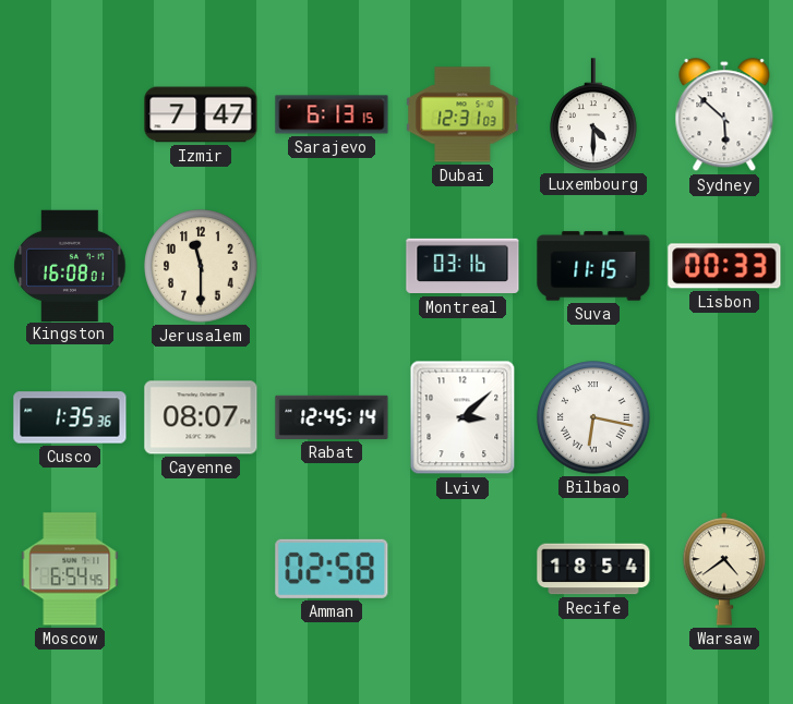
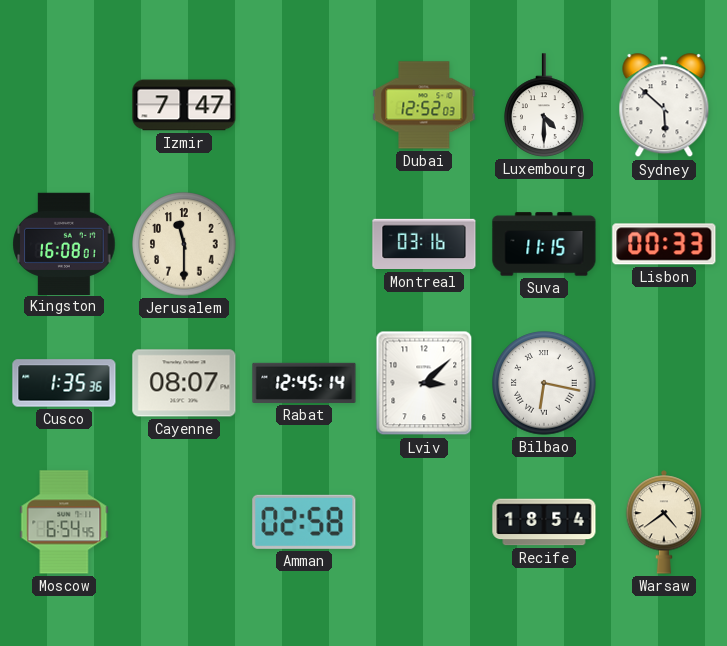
Sarajevo: 6:13 -> none (332, 114)
Dubai: 12:31 -> 12:52 (424, 105)
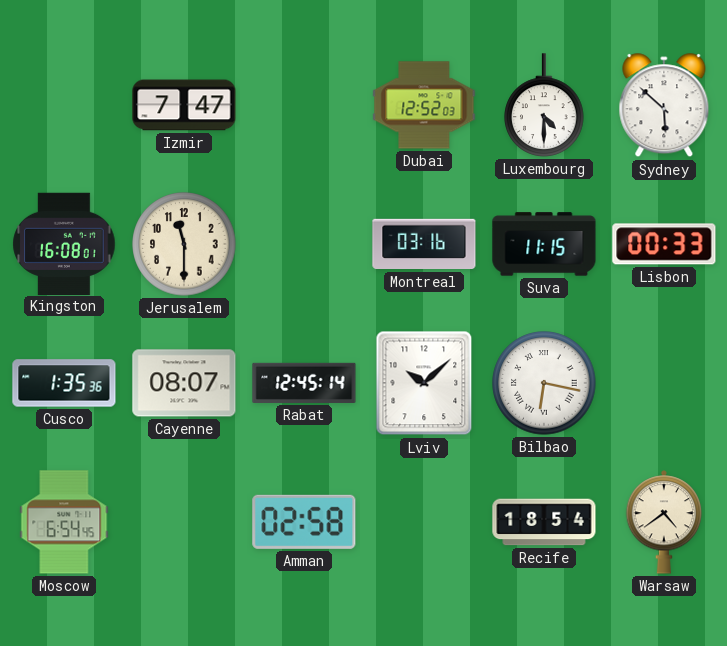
Lviv: 3:08 -> 10:08 (424, 383)
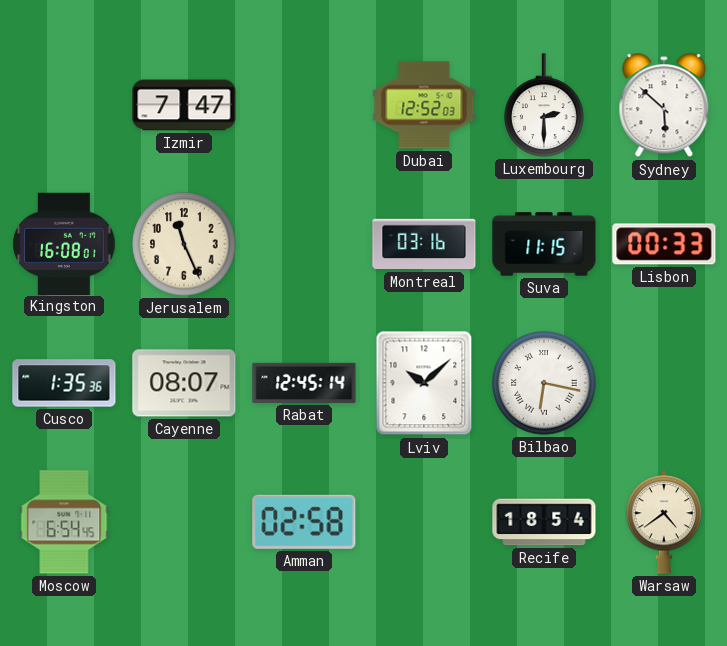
Luxembourg: 4:30 -> 2:30 (544, 105)
Jerusalem: 11:30 -> 11:26 (184, 244)
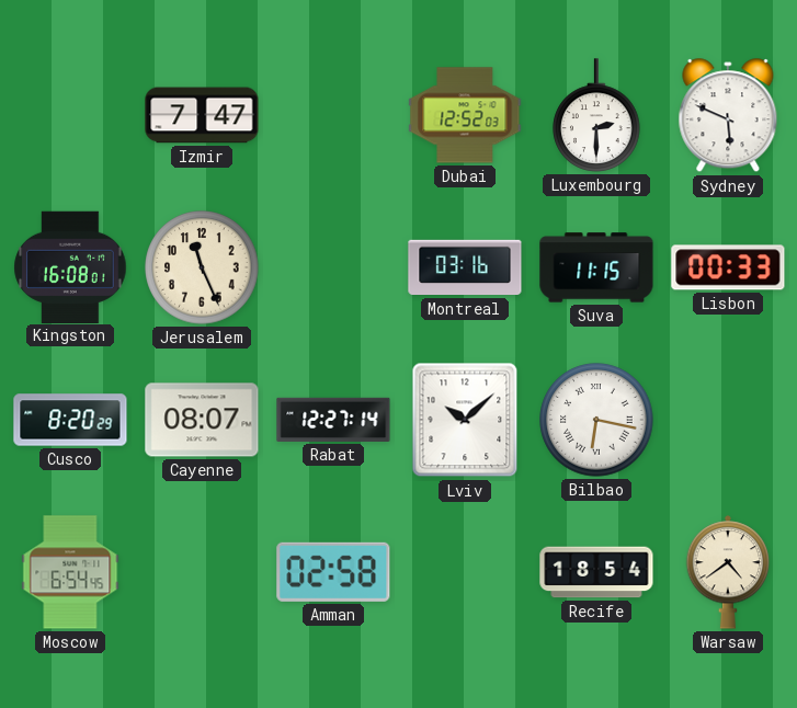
Sydney: 5:52 -> 5:49 (728, 116)
Cusco: 1:35 -> 8:20 (70, 420)
Rabat: 12:45 -> 12:27 (333, 420)
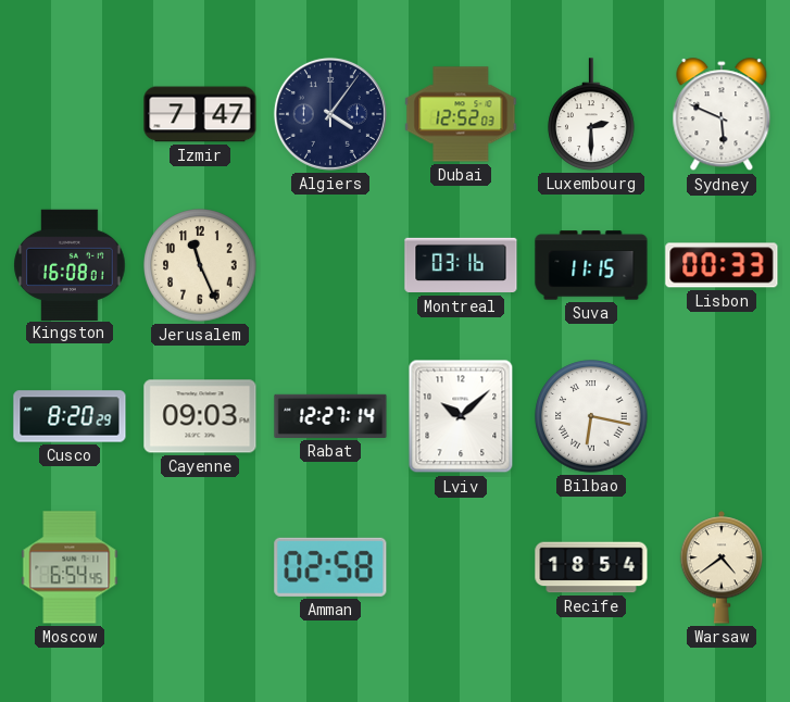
Algiers: none -> 4:06 (330, 114)
Cayenne: 08:07 -> 09:03 (200, 416)
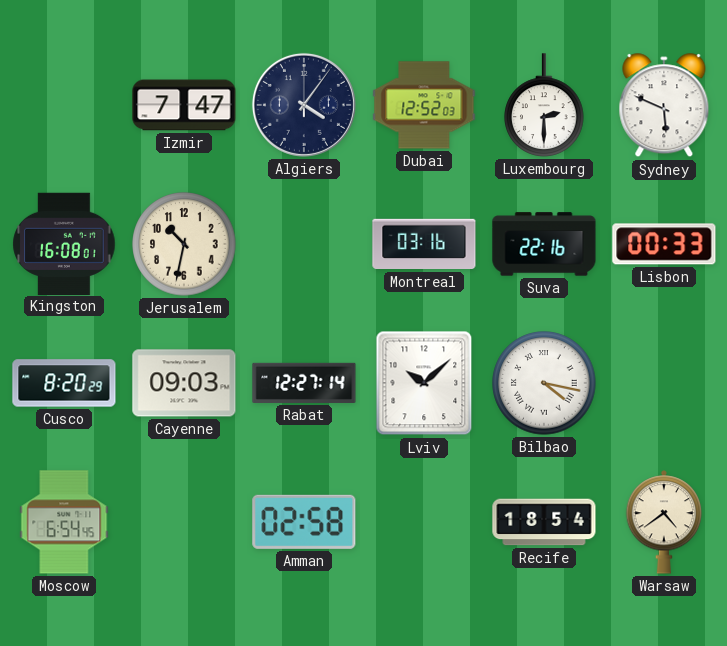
Jerusalem: 11:26 -> 10:32 (184, 244)
Suva: 11:15 -> 22:16 (544, 244)
Bilbao: 6:17 -> 4:17 (544, 383)
